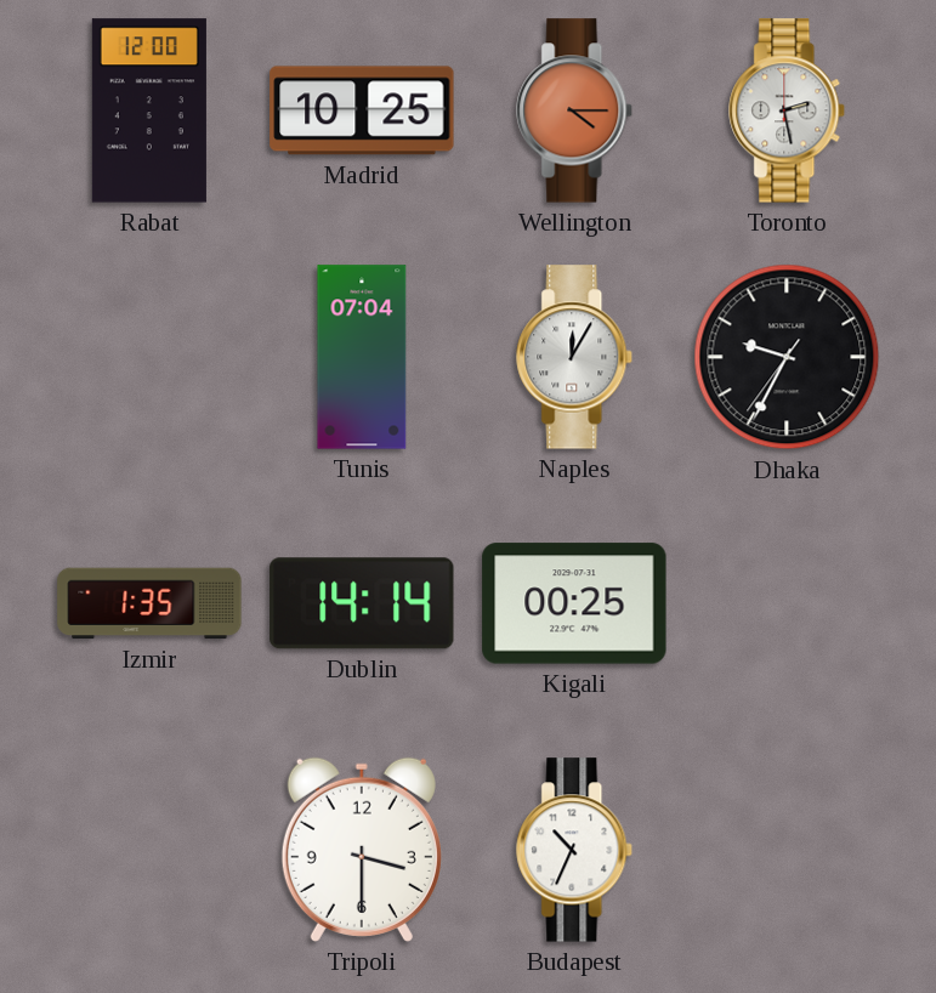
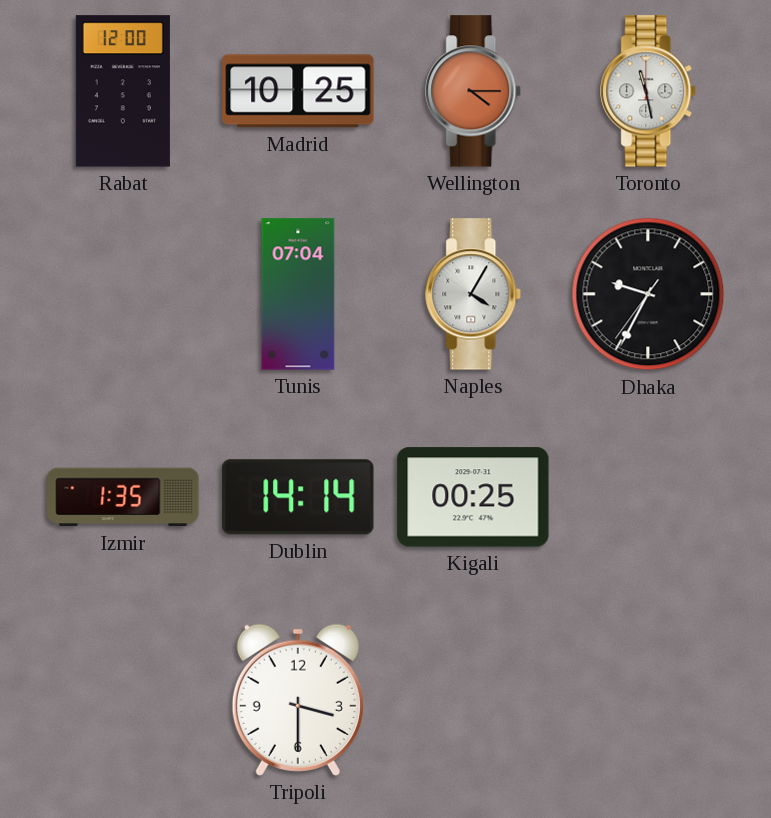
Toronto: 2:28 -> 11:28 (649, 91)
Naples: 12:05 -> 4:05 (474, 294)
Budapest: 10:34 -> none (575, 850)
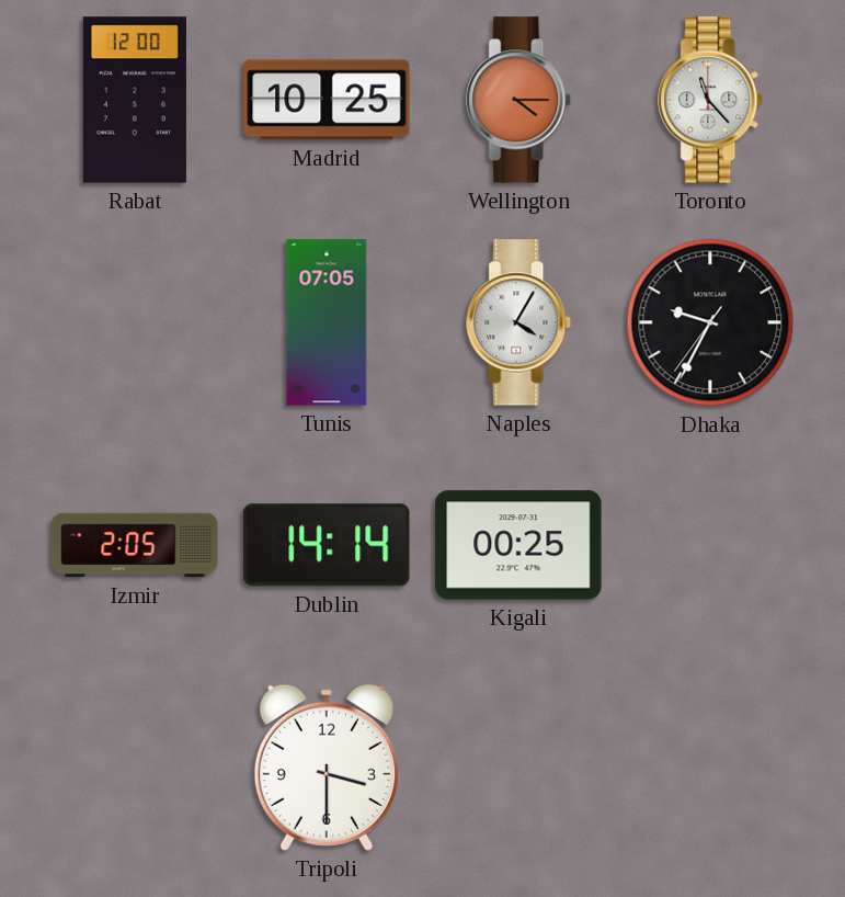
Toronto: 11:28 -> 11:23 (711, 100)
Tunis: 07:04 -> 07:05 (327, 322)
Izmir: 1:35 -> 2:05 (135, 545)
